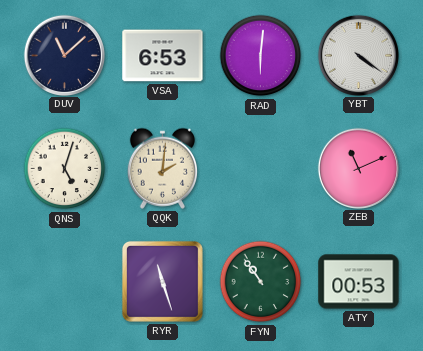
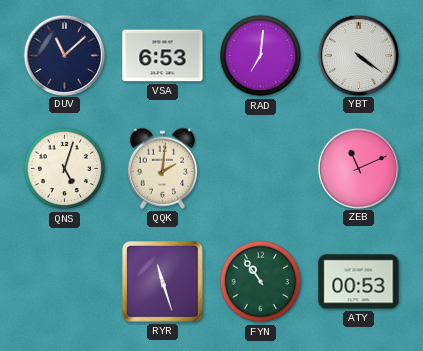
RAD: 6:01 -> 7:01 (261, 56)
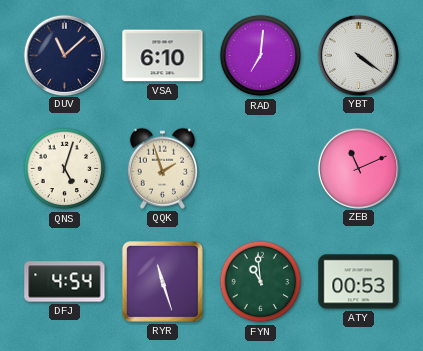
VSA: 6:53 -> 6:10 (163, 56)
QQK: 2:01 -> 1:57 (162, 168)
DFJ: none -> 4:54 (65, 282)
FYN: 10:54 -> 10:59 (261, 282)
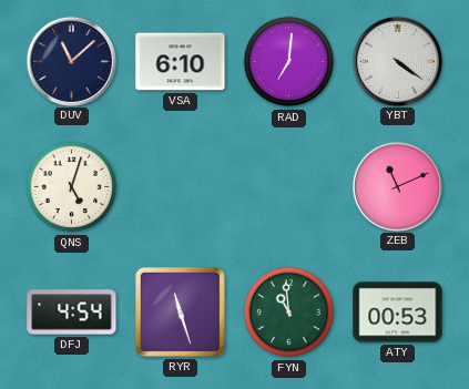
QQK: 1:57 -> none (162, 168)
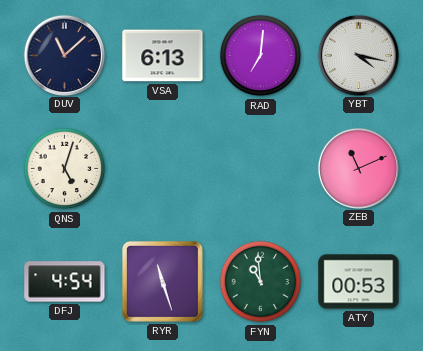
VSA: 6:10 -> 6:13 (163, 56)
YBT: 4:21 -> 4:17 (358, 55)
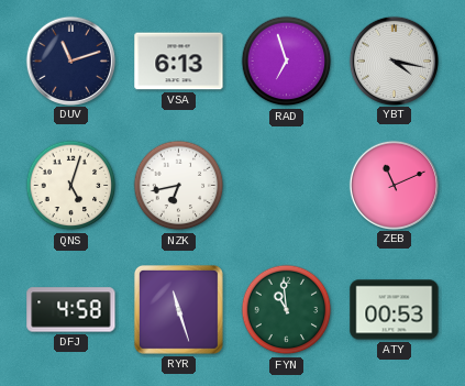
DUV: 11:08 -> 11:12 (70, 60)
RAD: 7:01 -> 6:57 (287, 62)
NZK: none -> 6:43 (179, 186)
DFJ: 4:54 -> 4:58 (71, 310)
